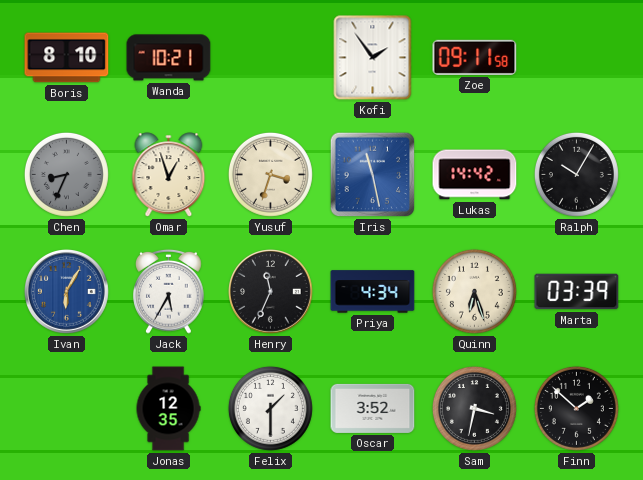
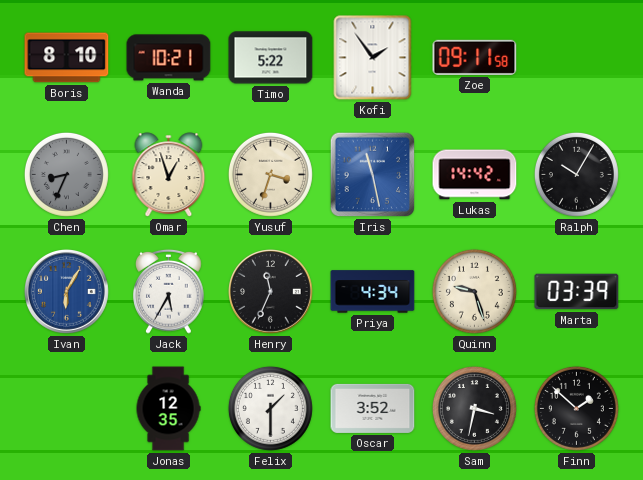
Timo: none -> 5:22 (271, 58)
Quinn: 6:27 -> 9:27 (474, 291)
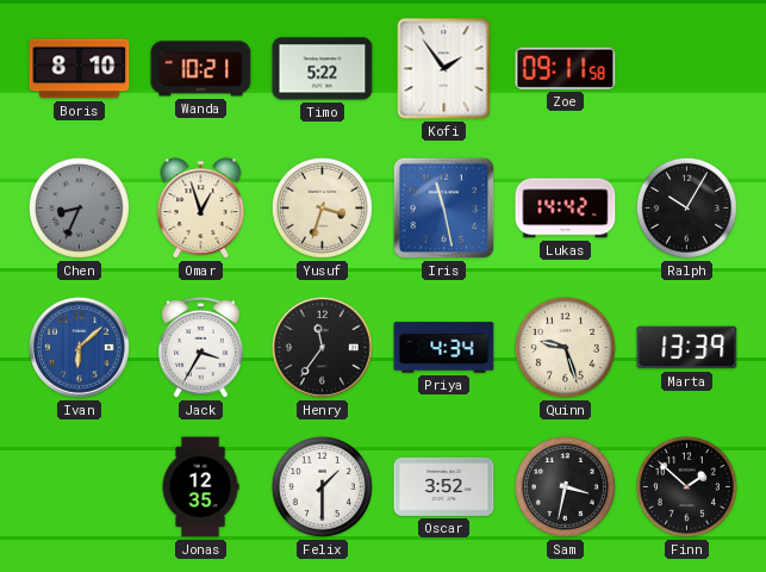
Ivan: 6:05 -> 6:08 (80, 348)
Jack: 5:35 -> 3:35 (201, 347)
Henry: 11:34 -> 11:36 (323, 348)
Marta: 03:39 -> 13:39 (687, 348)
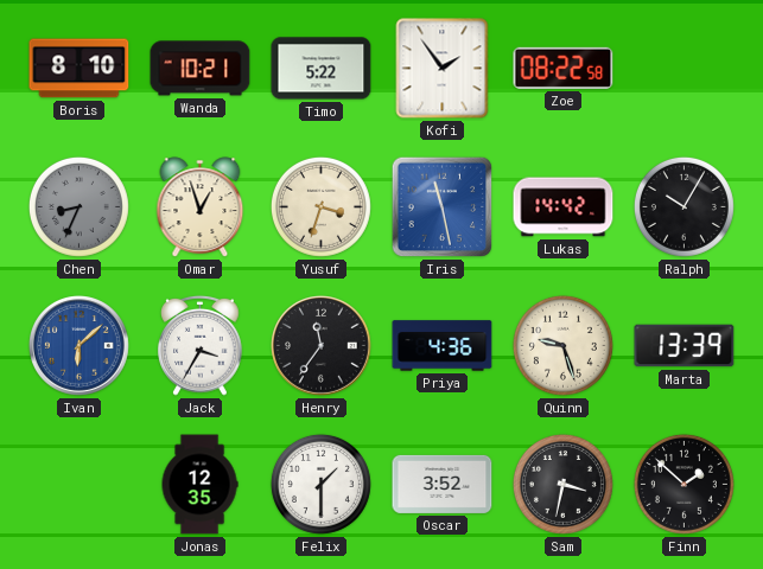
Zoe: 09:11 -> 08:22 (564, 68)
Priya: 4:34 -> 4:36 (443, 346)
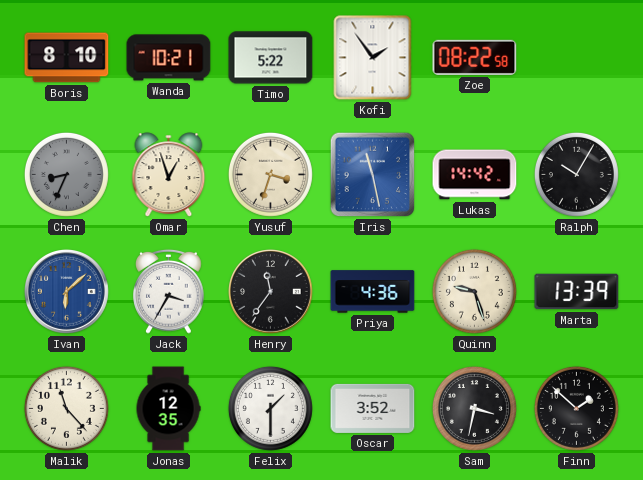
Malik: none -> 11:23 (66, 408)
